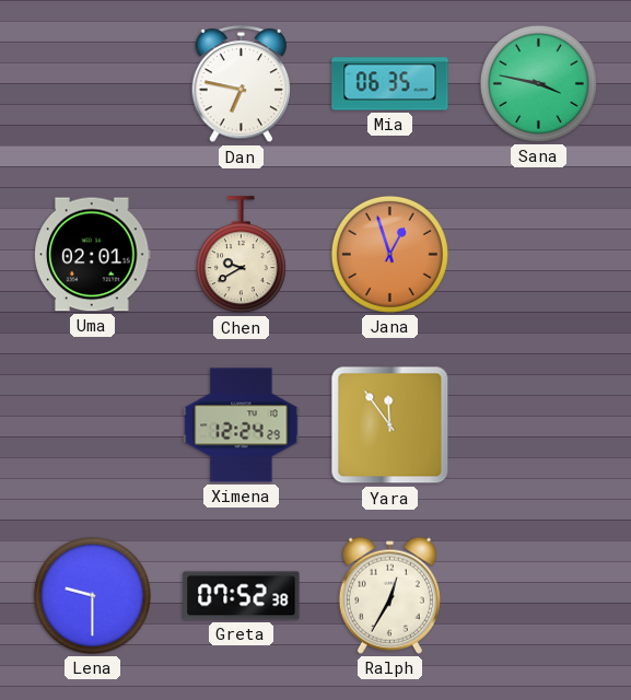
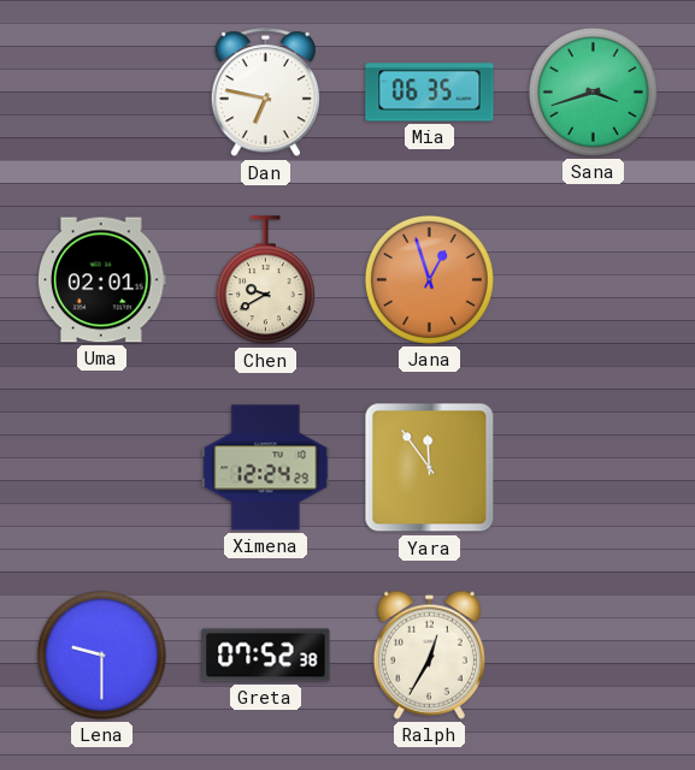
Sana: 3:47 -> 3:42 (593, 91)
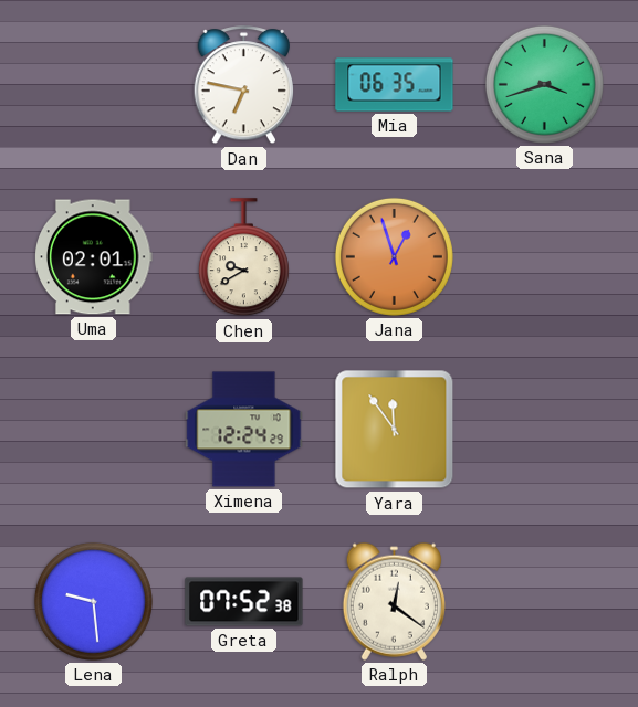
Lena: 9:30 -> 9:29 (93, 601)
Ralph: 12:35 -> 12:21 (394, 601)
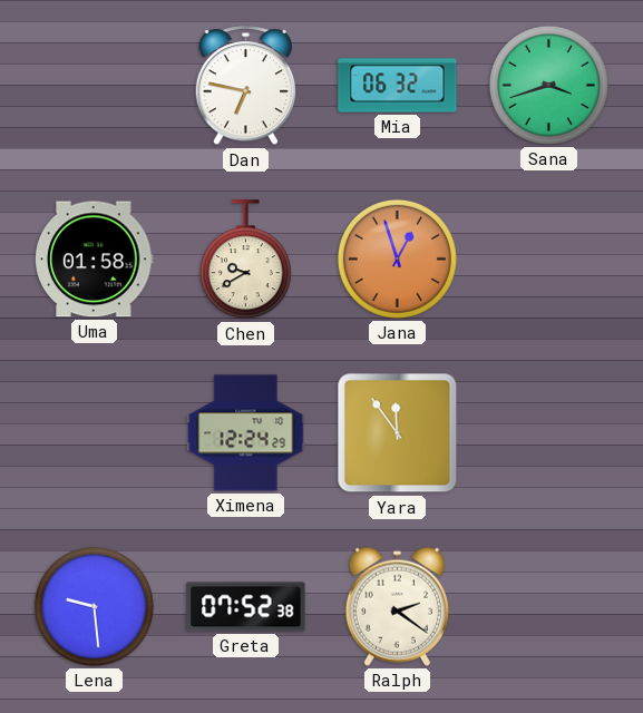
Mia: 06:35 -> 06:32 (398, 86)
Uma: 02:01 -> 01:58 (95, 260)
Ralph: 12:21 -> 2:21 (397, 606)
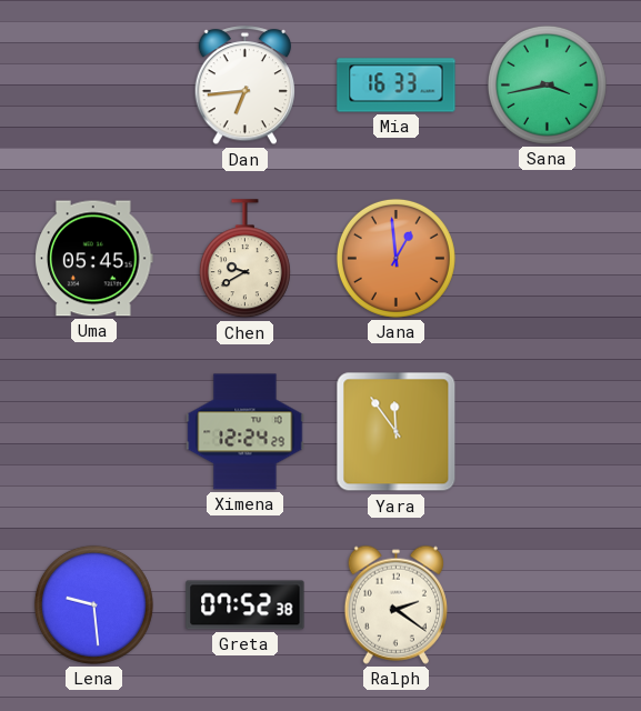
Dan: 6:47 -> 6:44 (246, 86)
Mia: 06:32 -> 16:33 (397, 86)
Sana: 3:42 -> 3:43 (547, 84)
Uma: 01:58 -> 05:45 (94, 259)
Jana: 12:57 -> 12:59 (395, 258)
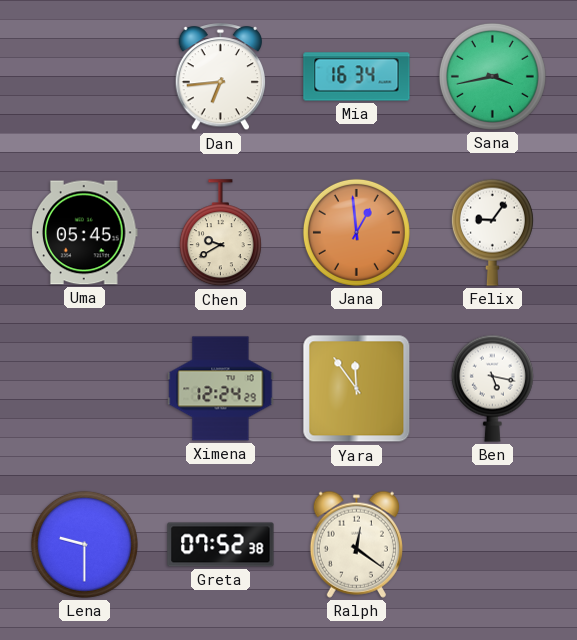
Mia: 16:33 -> 16:34 (357, 77)
Felix: none -> 9:06 (492, 232)
Ben: none -> 5:17 (492, 388)
Lena: 9:29 -> 9:30 (84, 544)
Ralph: 2:21 -> 12:21 (356, 544)
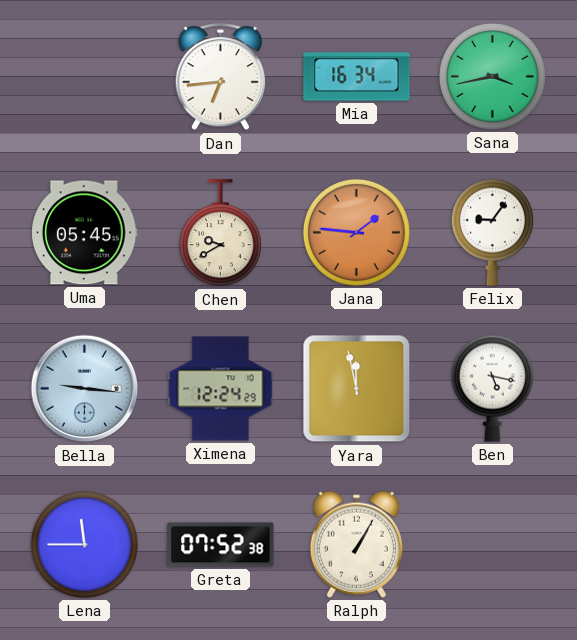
Jana: 12:59 -> 1:46 (356, 232)
Bella: none -> 9:16 (85, 389)
Yara: 11:54 -> 11:58 (357, 389)
Lena: 9:30 -> 11:45 (84, 544)
Ralph: 12:21 -> 1:05 (356, 544)
